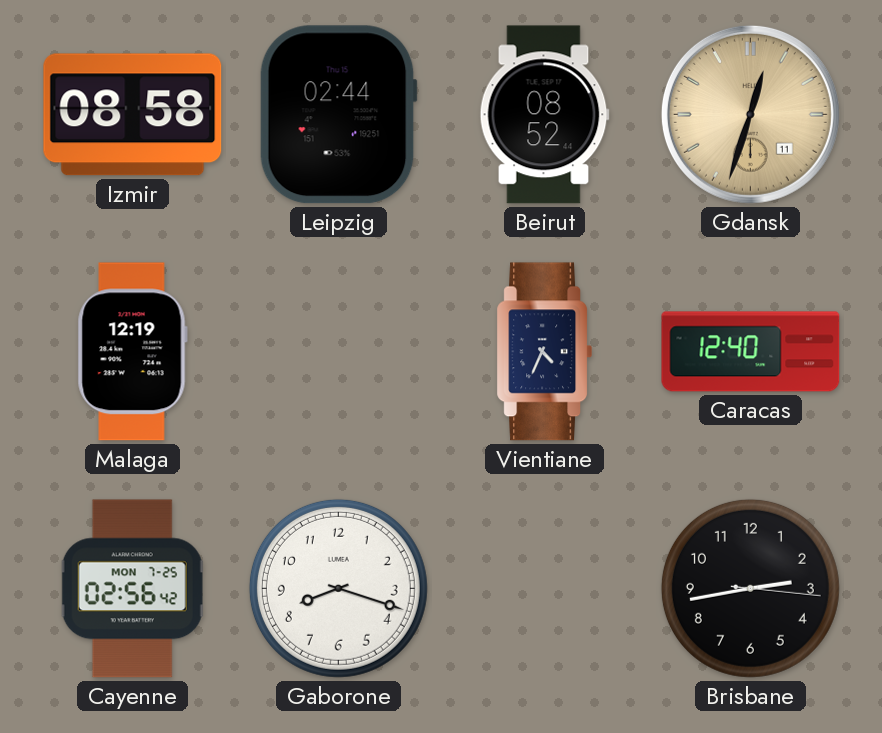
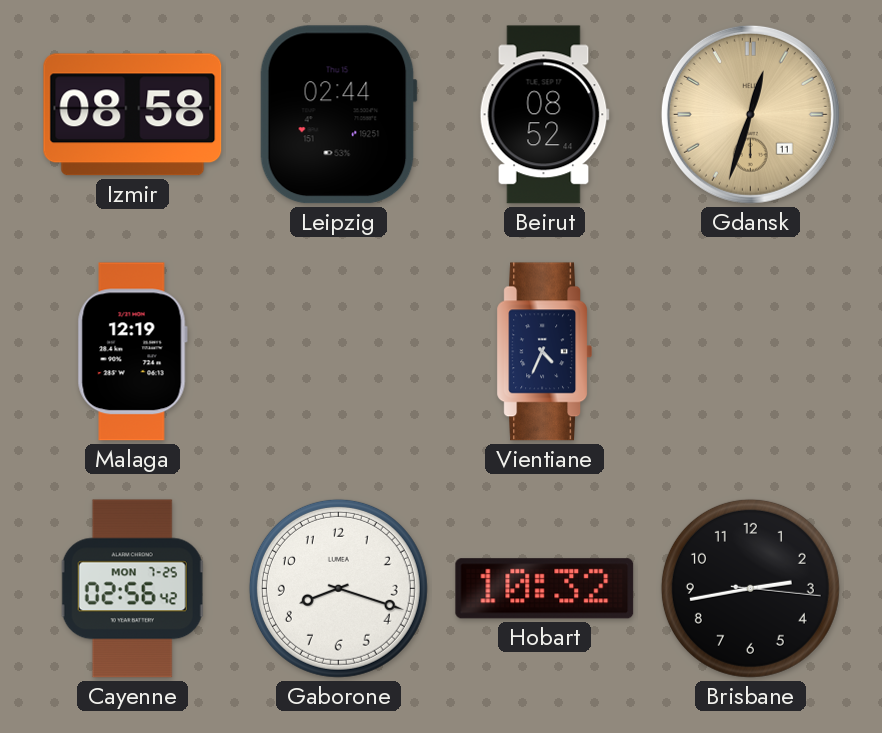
Caracas: 12:40 -> none (751, 352)
Hobart: none -> 10:32 (545, 589)
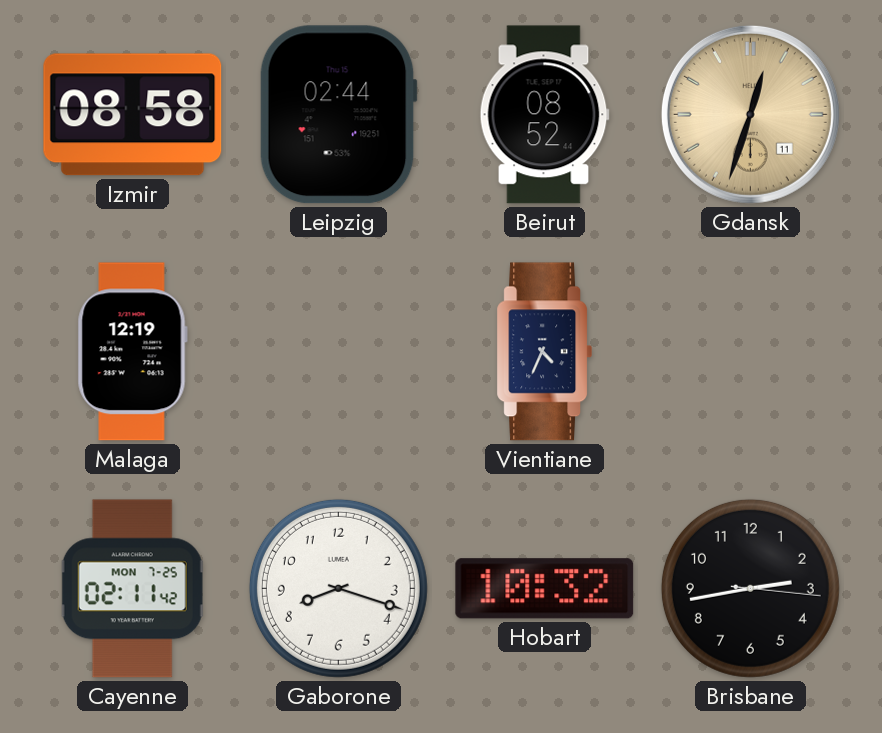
Cayenne: 02:56 -> 02:11 (133, 589)
